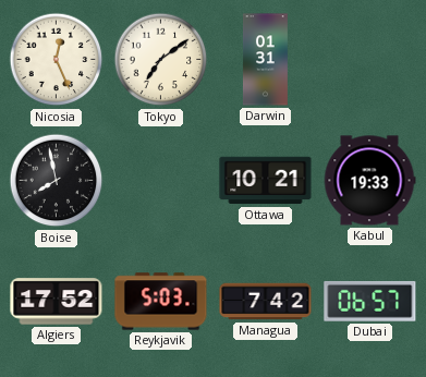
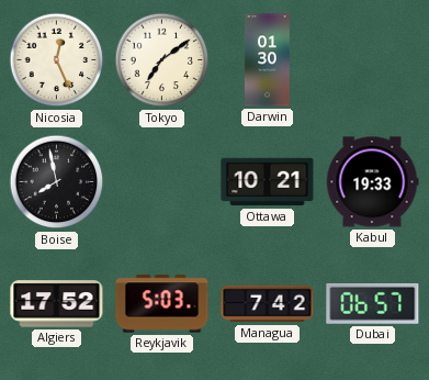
Darwin: 01:31 -> 01:30 (268, 60)
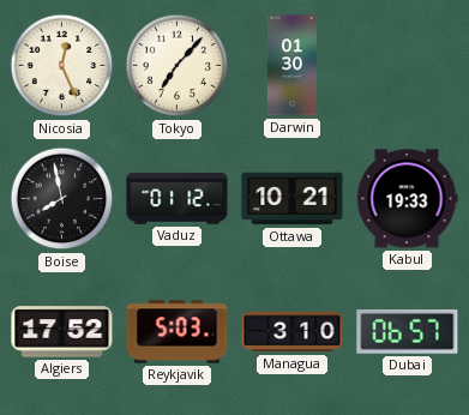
Tokyo: 7:09 -> 7:07 (178, 66)
Vaduz: none -> 01:12 (178, 198)
Managua: 7:42 -> 3:10 (293, 332)
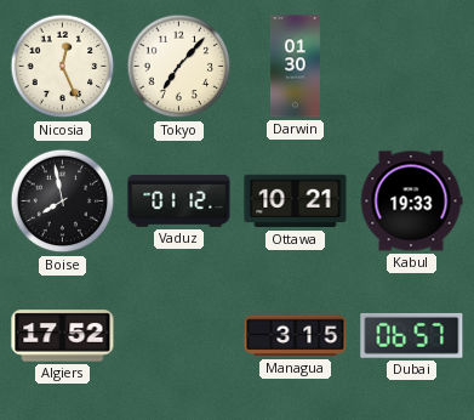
Reykjavik: 5:03 -> none (178, 332)
Managua: 3:10 -> 3:15 (296, 336)
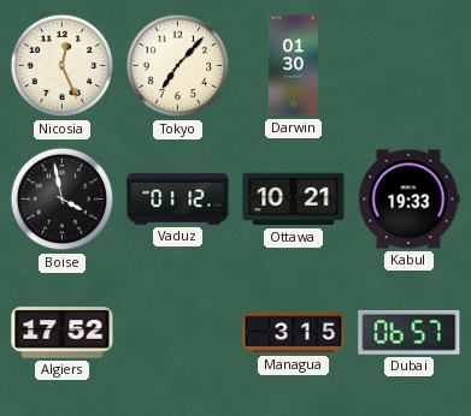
Boise: 7:58 -> 3:58 (63, 200)
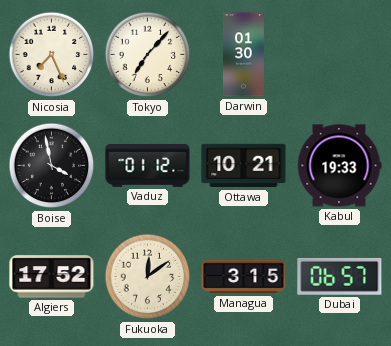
Nicosia: 12:26 -> 7:26 (52, 55)
Fukuoka: none -> 12:09 (148, 277)
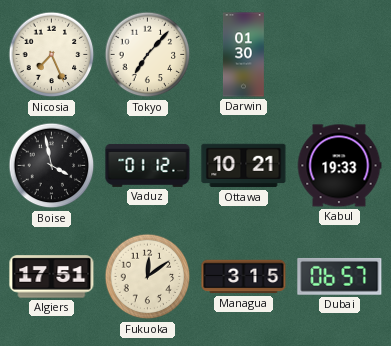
Algiers: 17:52 -> 17:51 (52, 277)
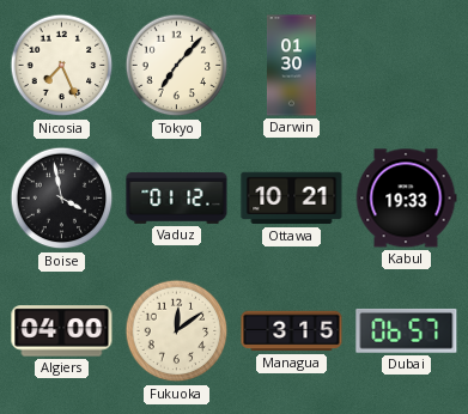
Algiers: 17:51 -> 04:00 (62, 331)
